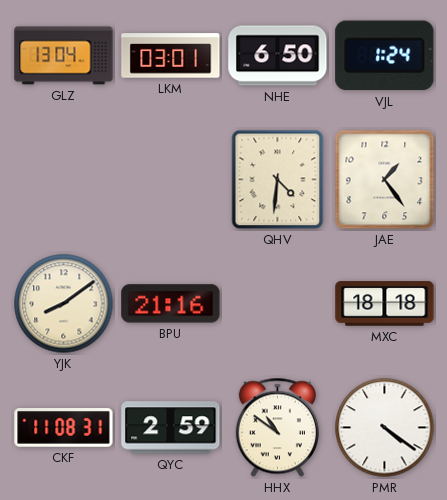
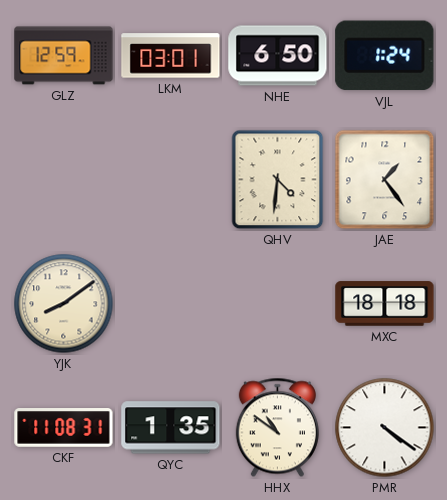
GLZ: 13:04 -> 12:59 (64, 56)
BPU: 21:16 -> none (171, 304)
QYC: 2:59 -> 1:35 (171, 428)
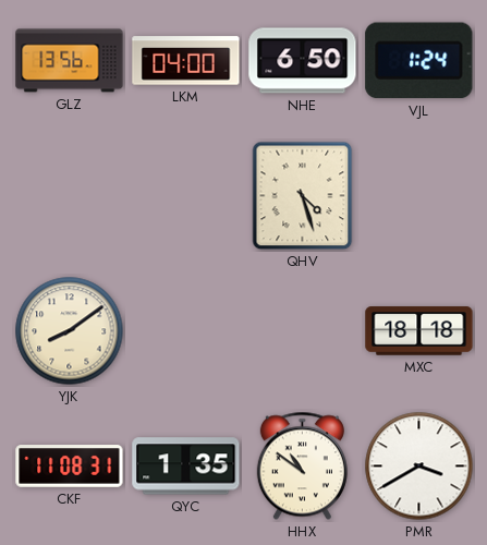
GLZ: 12:59 -> 13:56 (70, 61)
LKM: 03:01 -> 04:00 (186, 61)
QHV: 4:31 -> 4:27 (303, 196)
JAE: 1:24 -> none (385, 180)
PMR: 4:21 -> 3:40 (419, 467)
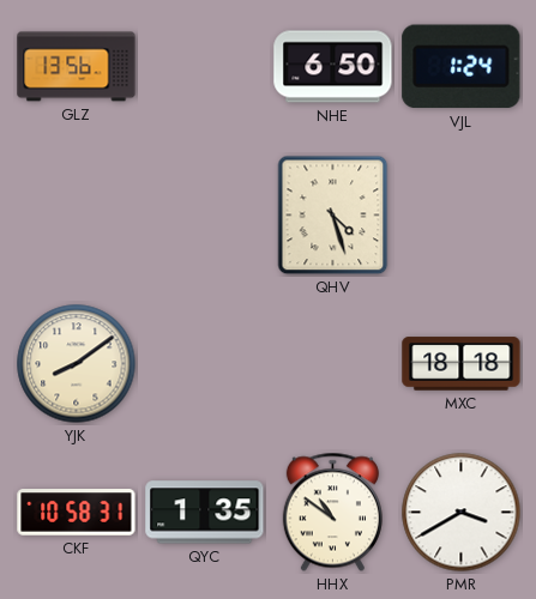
LKM: 04:00 -> none (186, 61)
CKF: 11:08 -> 10:58 (77, 513)
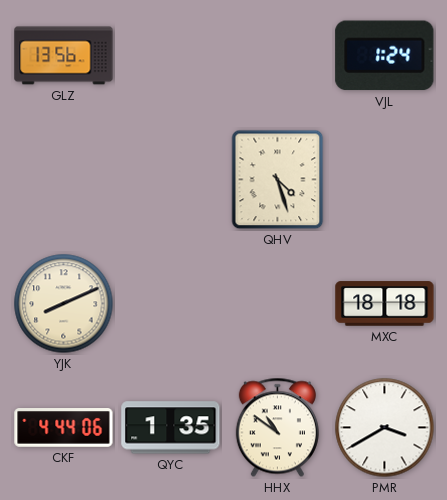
NHE: 6:50 -> none (333, 67)
YJK: 8:09 -> 8:11 (64, 304)
CKF: 10:58 -> 4:44 (64, 428)
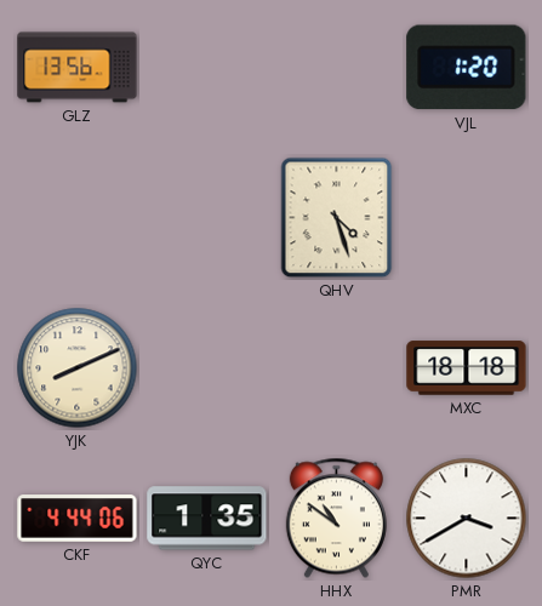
VJL: 1:24 -> 1:20 (467, 68)
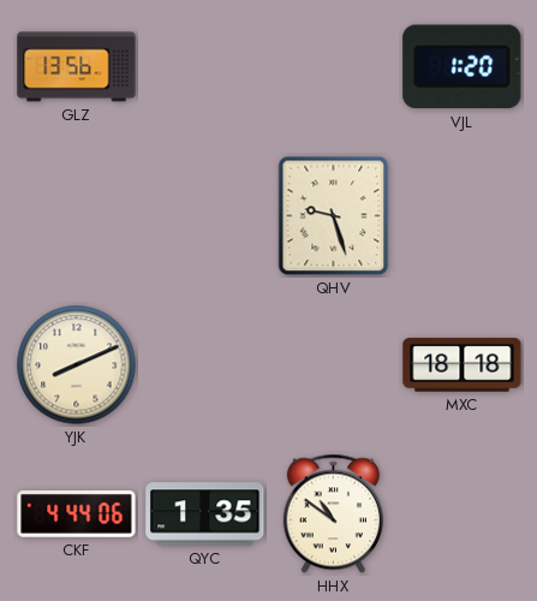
QHV: 4:27 -> 9:27 (334, 216)
PMR: 3:40 -> none (467, 519)
